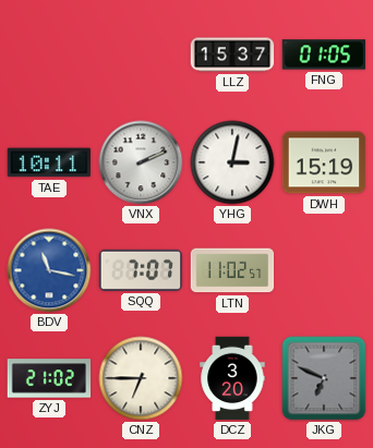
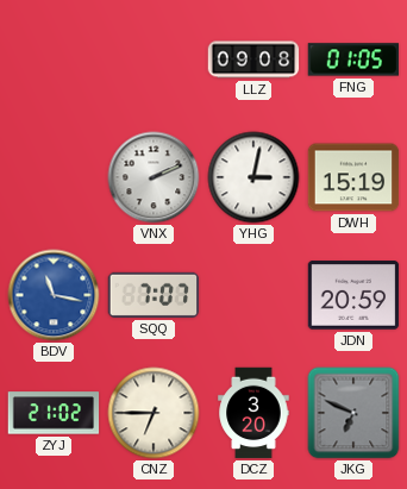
LLZ: 15:37 -> 09:08 (253, 59)
TAE: 10:11 -> none (49, 162)
LTN: 11:02 -> none (232, 270)
JDN: none -> 20:59 (353, 295)
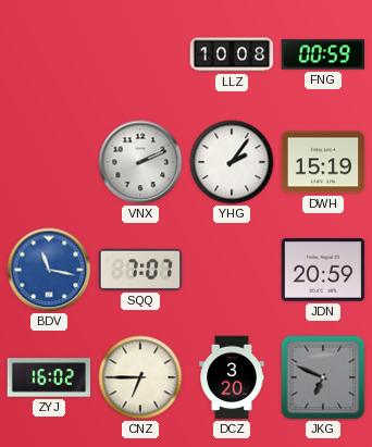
LLZ: 09:08 -> 10:08 (232, 54)
FNG: 01:05 -> 00:59 (323, 54)
YHG: 3:02 -> 2:06 (232, 162)
ZYJ: 21:02 -> 16:02 (49, 377)
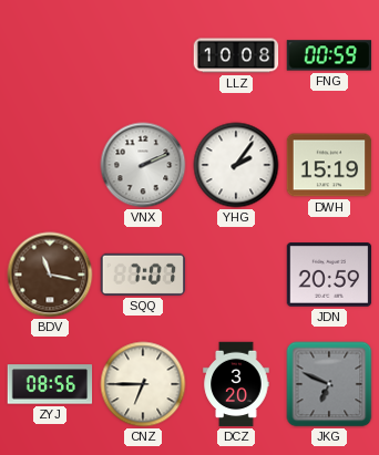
BDV dial: blue -> brown (50, 275)
ZYJ: 16:02 -> 08:56 (50, 384)
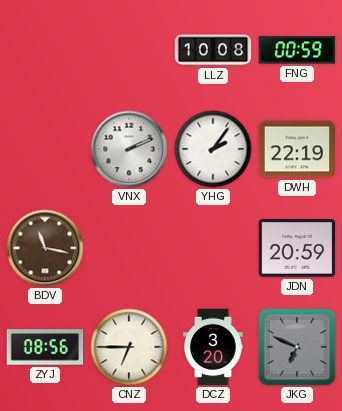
DWH: 15:19 -> 22:19 (297, 149)
SQQ: 7:07 -> none (143, 275)
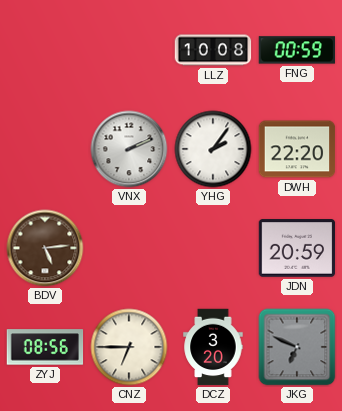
DWH: 22:19 -> 22:20 (297, 149)
BDV: 11:17 -> 5:14 (45, 248)
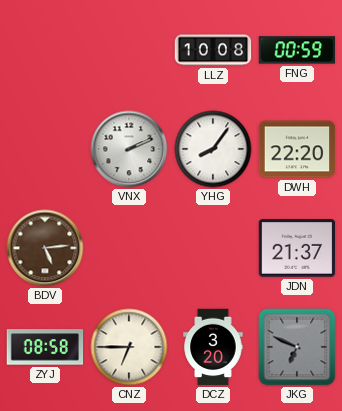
YHG: 2:06 -> 8:06 (213, 149)
JDN: 20:59 -> 21:37 (297, 248)
ZYJ: 08:56 -> 08:58 (45, 347)
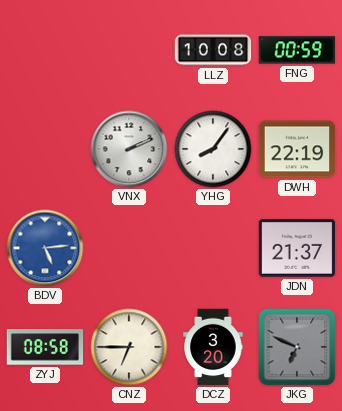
DWH: 22:20 -> 22:19 (297, 149)
BDV dial: brown -> blue (45, 248)
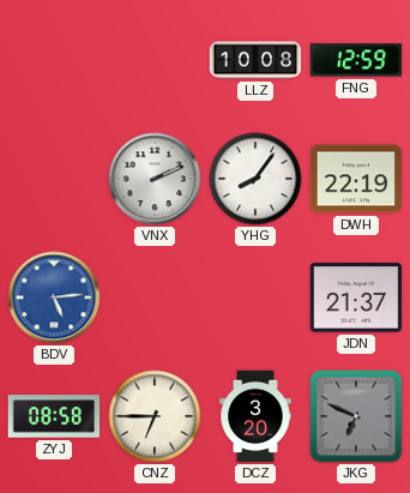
FNG: 00:59 -> 12:59 (356, 60)
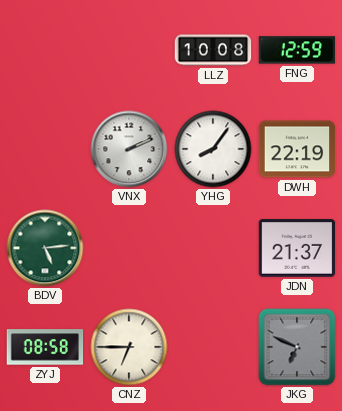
BDV dial: blue -> green (45, 248)
DCZ: 3:20 -> none (255, 416)
